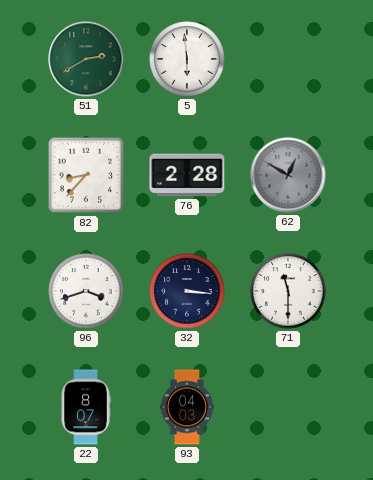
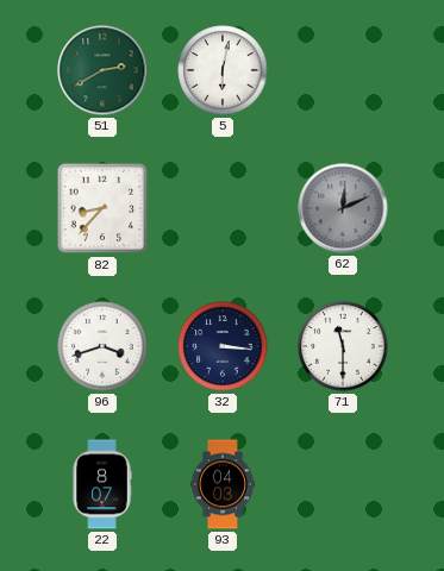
5: 5:59 -> 6:02 (223, 70)
76: 2:28 -> none (187, 175)
62: 12:50 -> 12:11 (343, 208)
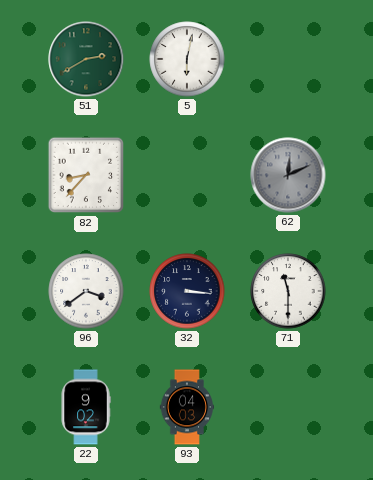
96: 3:42 -> 3:39 (86, 291)
22: 8:07 -> 9:02 (86, 407)
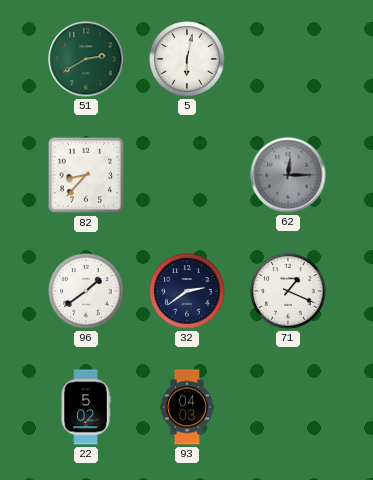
62: 12:11 -> 12:15 (288, 175)
96: 3:39 -> 1:39 (86, 291)
32: 3:16 -> 2:39 (187, 291)
71: 11:30 -> 1:19 (288, 291)
22: 9:02 -> 5:02 (86, 407)
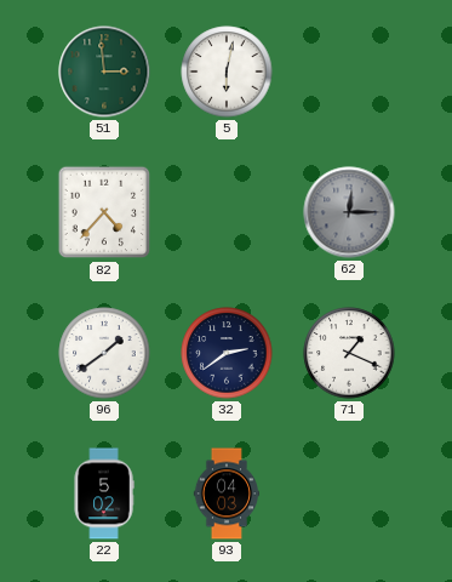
51: 2:40 -> 2:59 (104, 72)
82: 8:37 -> 4:37 (104, 212)
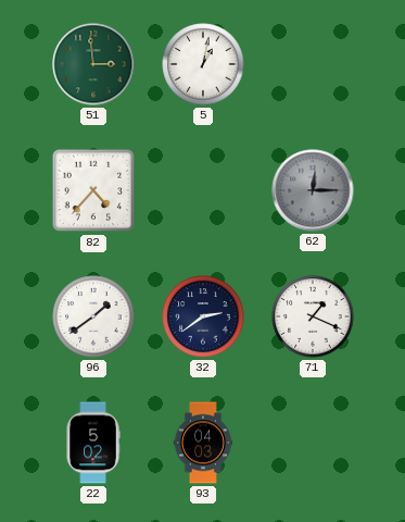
5: 6:02 -> 1:02 (203, 64)
